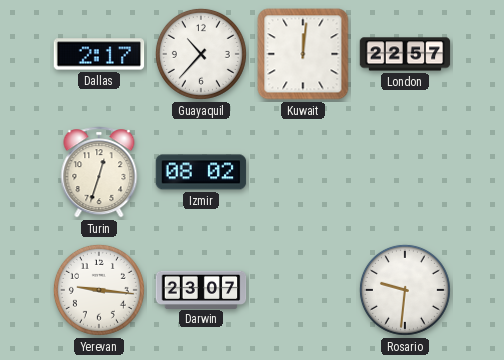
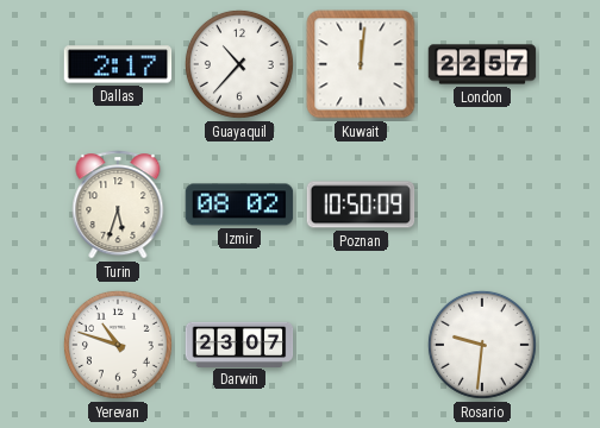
Turin: 12:33 -> 5:33 (118, 204)
Poznan: none -> 10:50 (361, 204)
Yerevan: 9:16 -> 10:48 (118, 345)
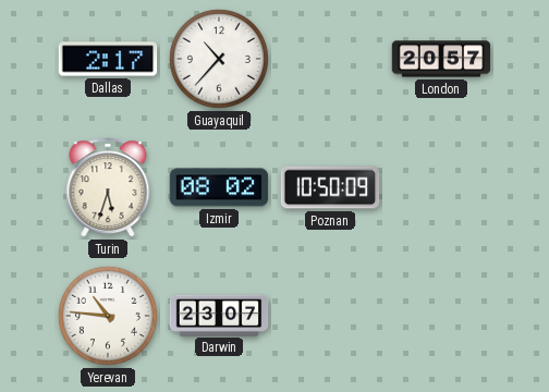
Kuwait: 12:01 -> none (361, 64)
London: 22:57 -> 20:57 (441, 59)
Yerevan: 10:48 -> 10:46 (108, 316)
Rosario: 9:31 -> none (482, 345)
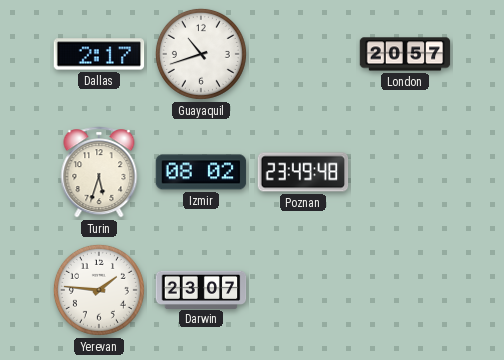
Guayaquil: 10:37 -> 10:42 (201, 54)
Poznan: 10:50 -> 23:49 (303, 172)
Yerevan: 10:46 -> 1:46 (99, 290)
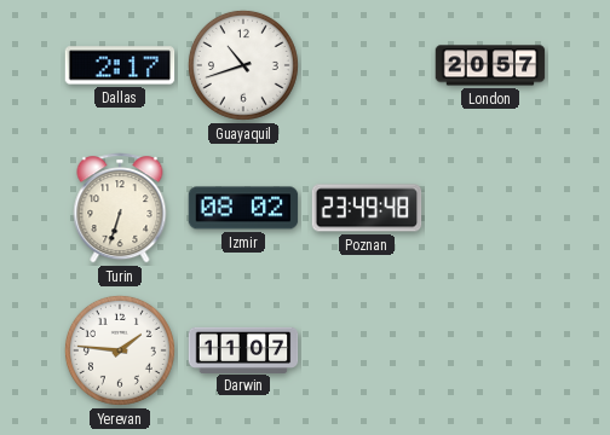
Turin: 5:33 -> 6:33 (120, 208)
Darwin: 23:07 -> 11:07 (243, 349)
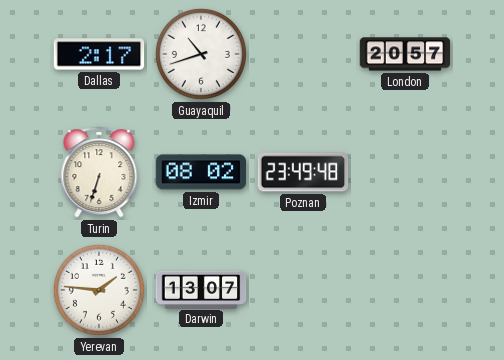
Darwin: 11:07 -> 13:07 (201, 289)
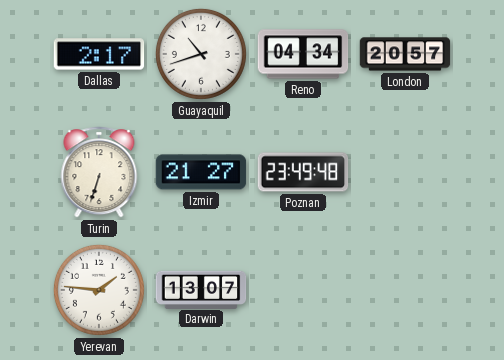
Reno: none -> 04:34 (303, 54)
Izmir: 08:02 -> 21:27 (201, 172)
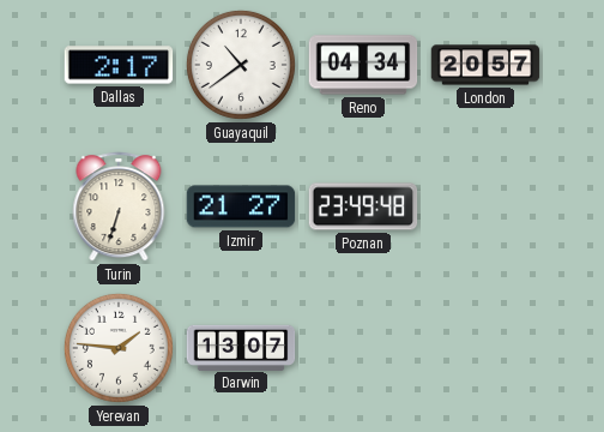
Guayaquil: 10:42 -> 10:39 (241, 65)
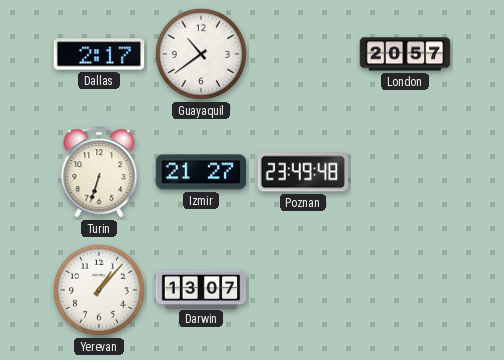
Reno: 04:34 -> none (363, 65)
Yerevan: 1:46 -> 1:07 (99, 290)
